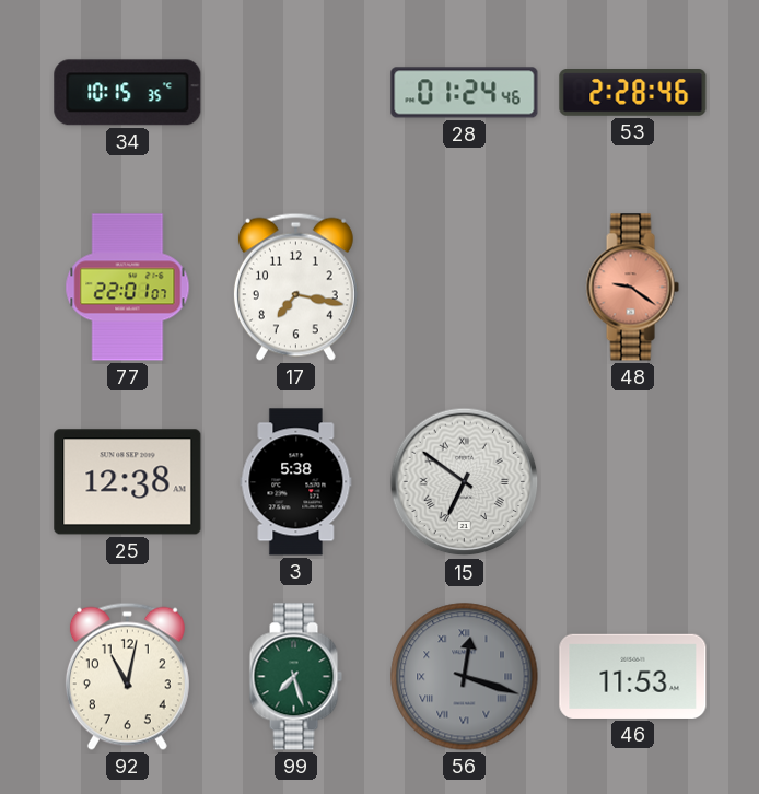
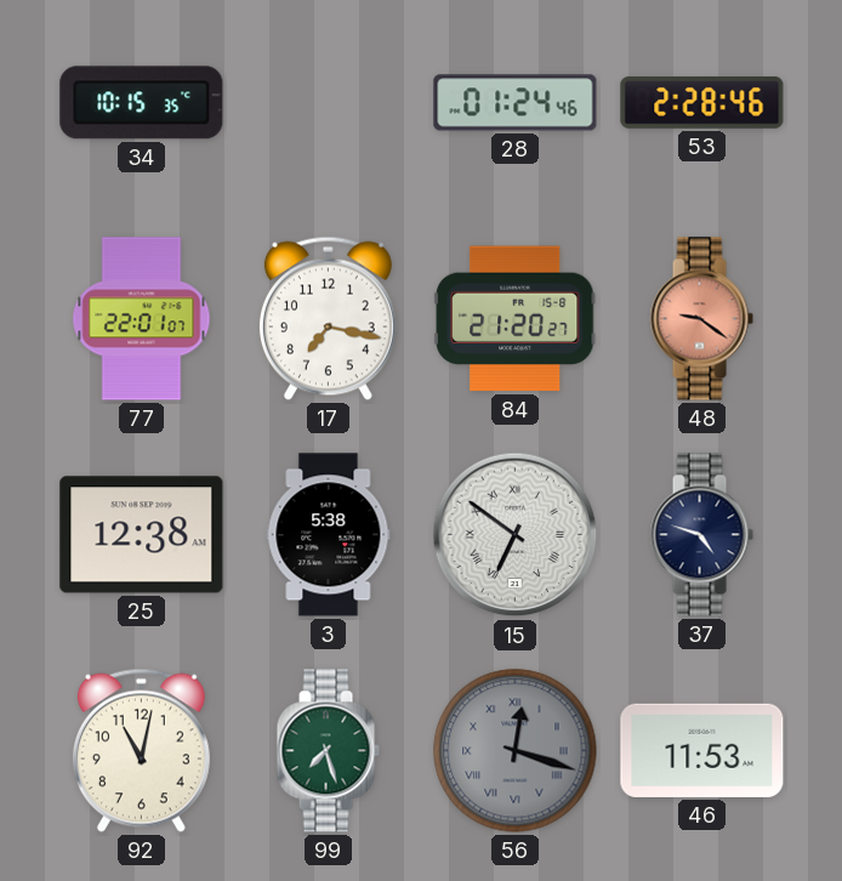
84: none -> 21:20 (514, 319)
37: none -> 4:48 (701, 535)
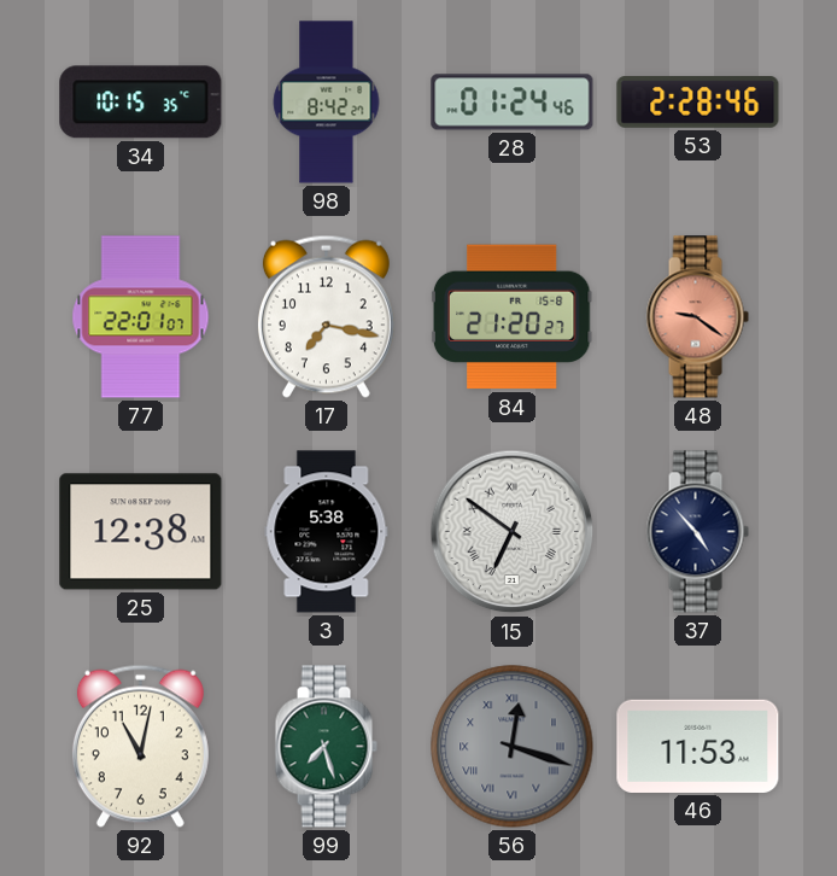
98: none -> 8:42 (327, 103)
37: 4:48 -> 4:53 (697, 532)
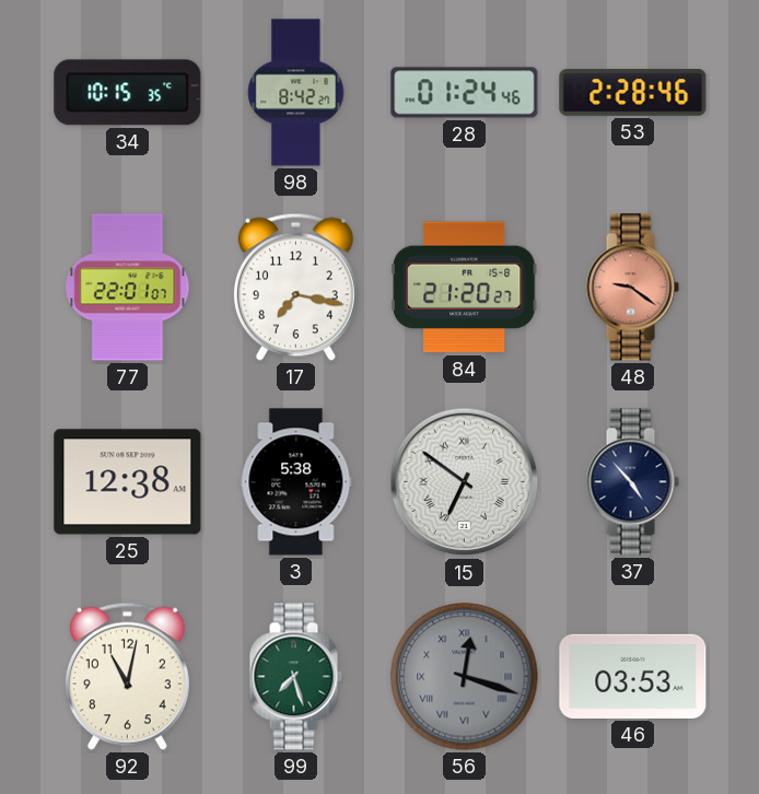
46: 11:53 -> 03:53 (633, 676)
